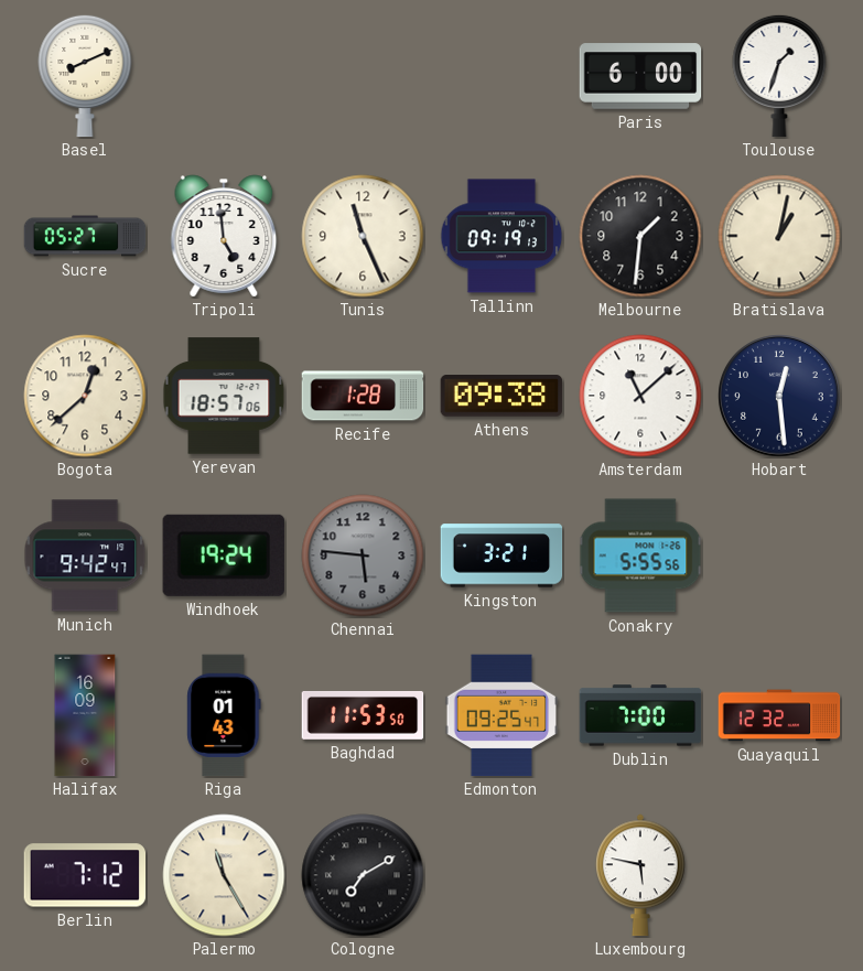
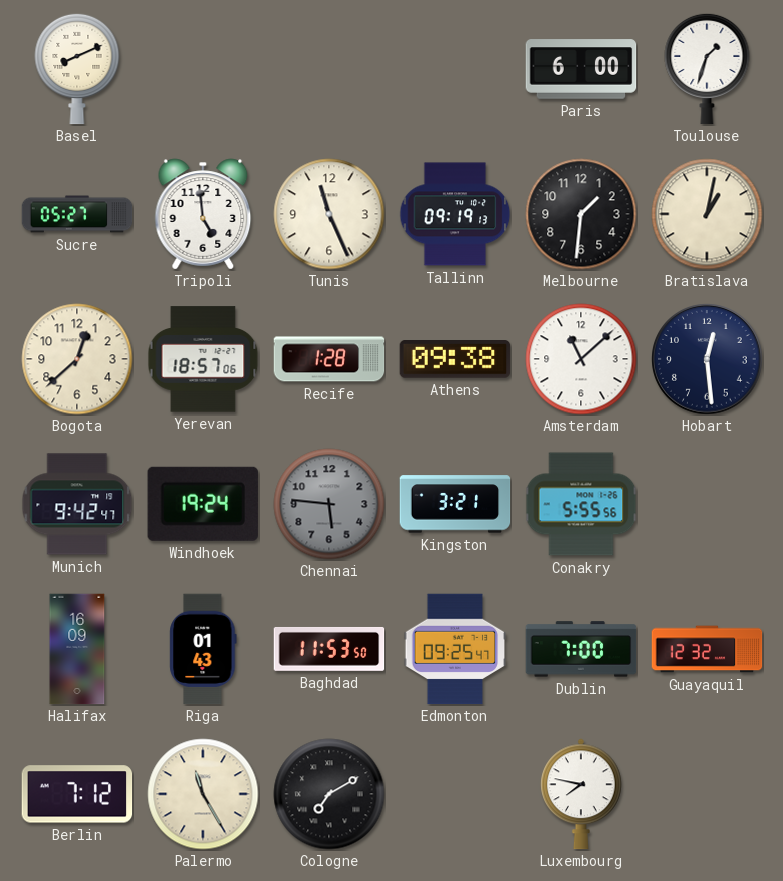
Luxembourg: 5:47 -> 7:47 (582, 794)
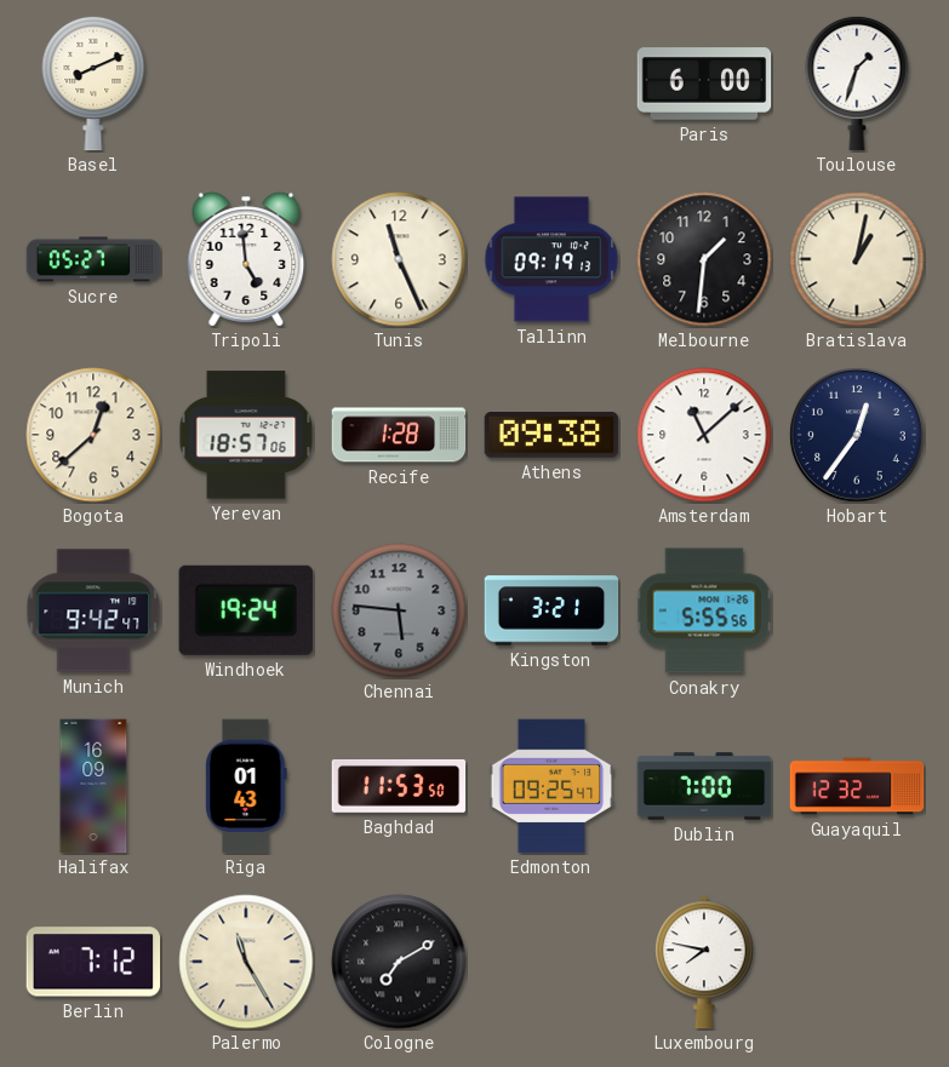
Hobart: 12:29 -> 12:36 (857, 435)
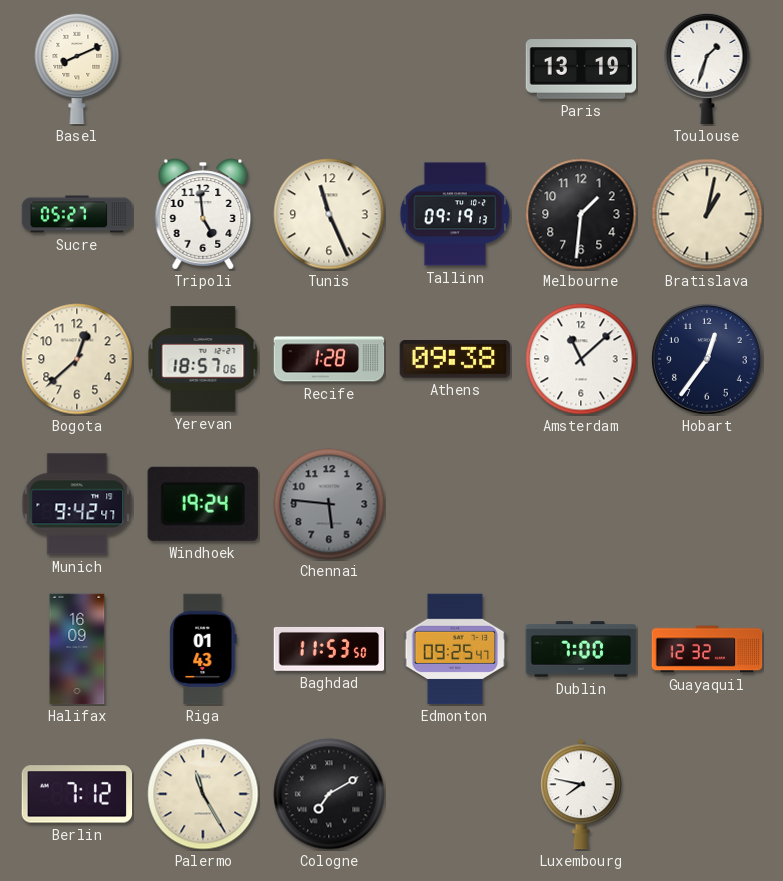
Paris: 6:00 -> 13:19 (581, 69)
Kingston: 3:21 -> none (551, 610)
Conakry: 5:55 -> none (704, 610)
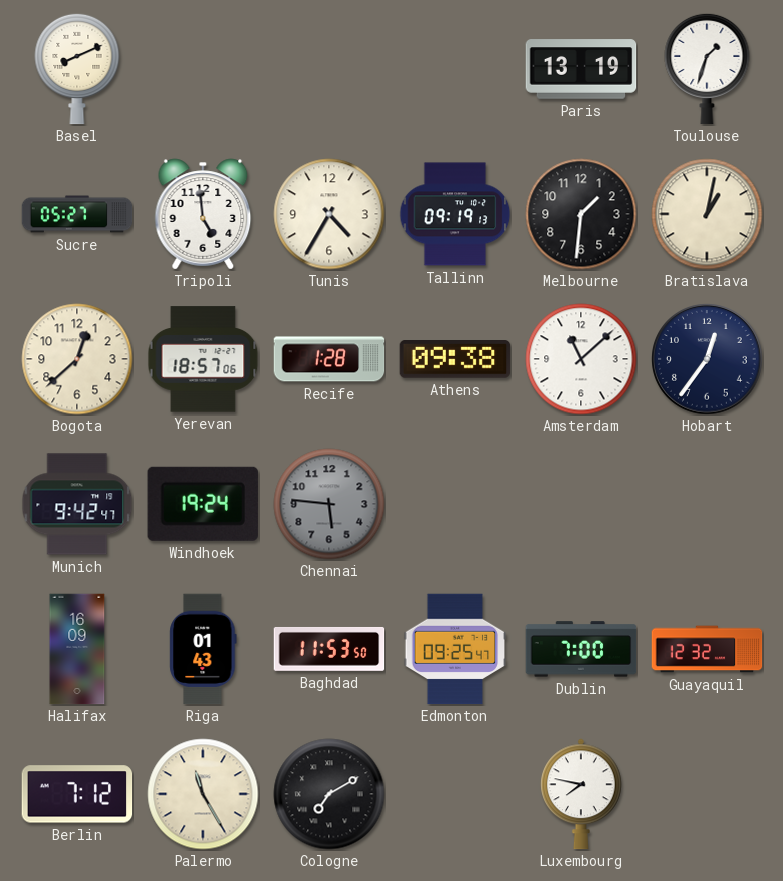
Tunis: 11:26 -> 4:35 (329, 214)
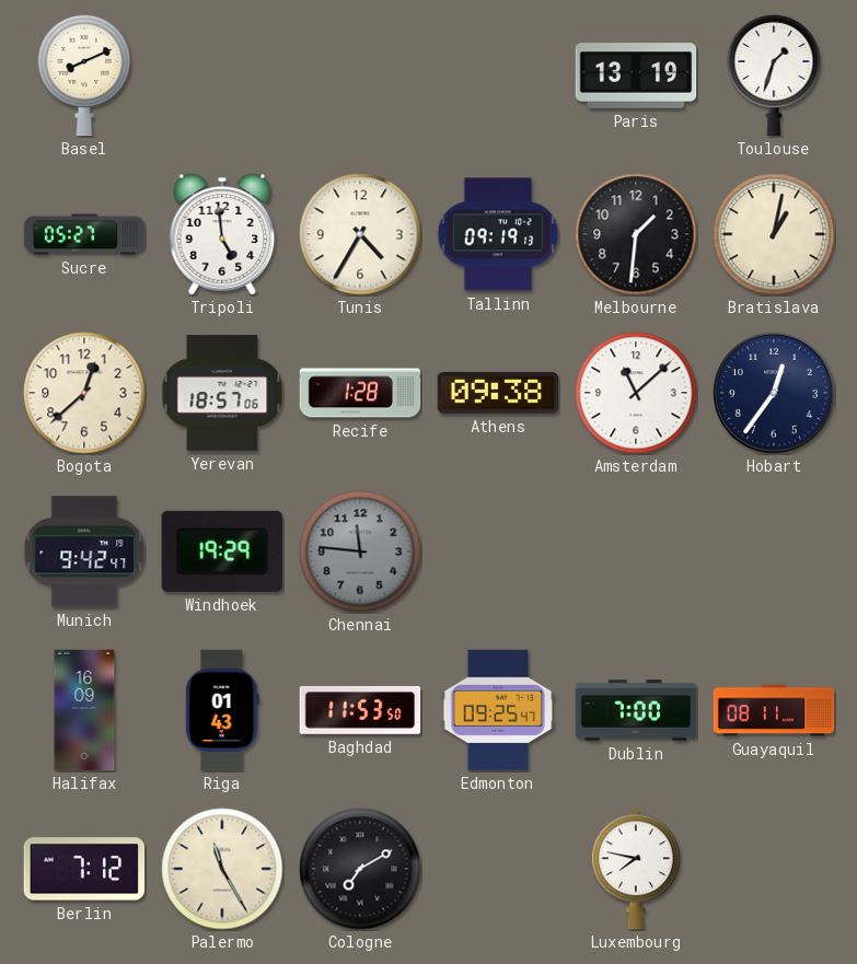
Windhoek: 19:24 -> 19:29 (222, 551)
Chennai: 5:46 -> 11:46 (360, 551)
Guayaquil: 12:32 -> 08:11 (774, 710)
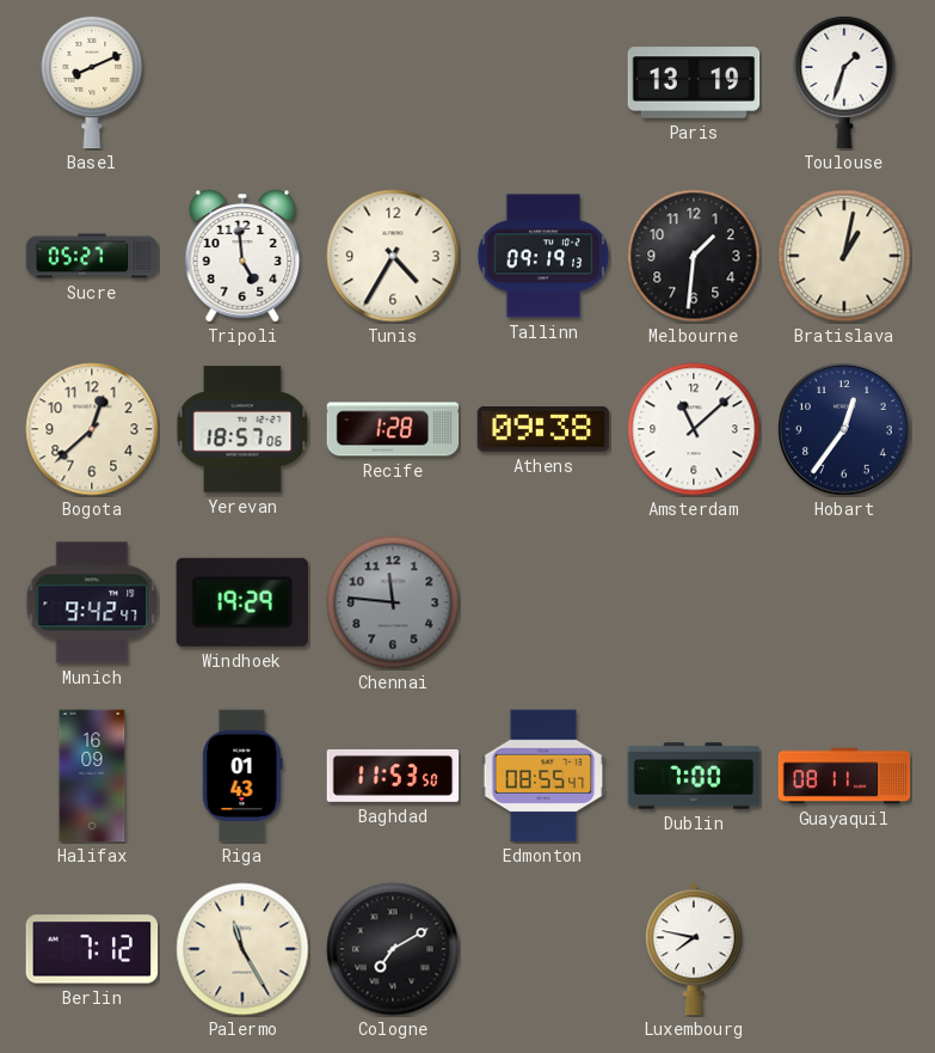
Edmonton: 09:25 -> 08:55 (543, 776)
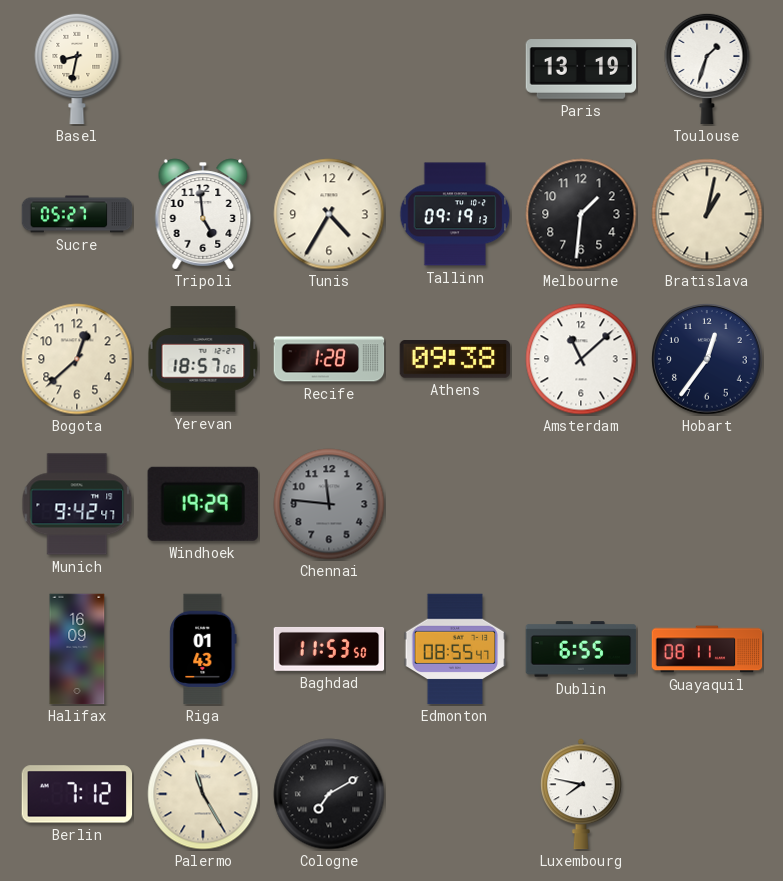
Basel: 8:11 -> 8:32 (77, 69)
Dublin: 7:00 -> 6:55 (581, 649)
